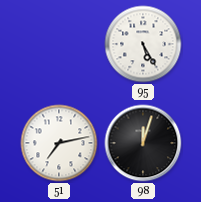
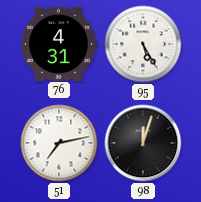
76: none -> 4:31 (58, 43)
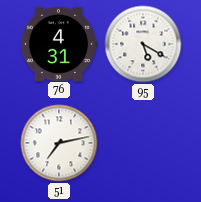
95: 5:25 -> 5:20 (143, 44)
98: 12:03 -> none (143, 143)
